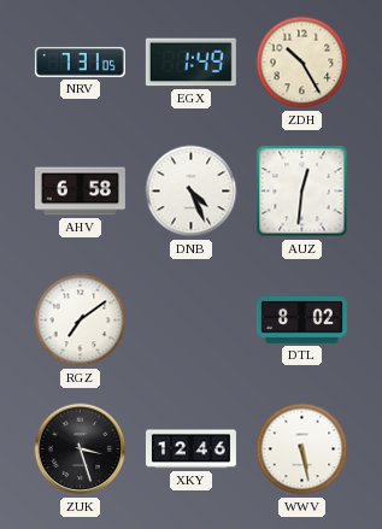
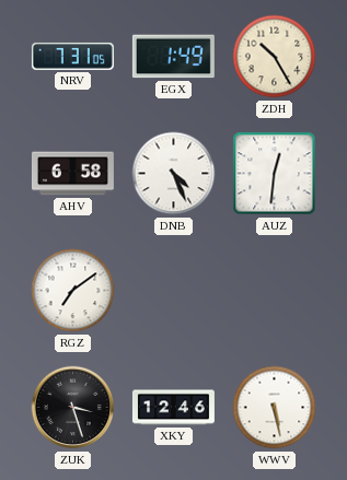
DTL: 8:02 -> none (301, 319)
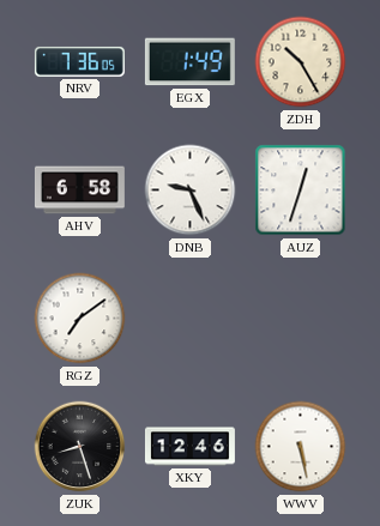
NRV: 7:31 -> 7:36 (79, 61)
DNB: 4:26 -> 9:26 (191, 191)
AUZ: 12:31 -> 12:33 (301, 191)
ZUK: 3:27 -> 8:27 (80, 447)
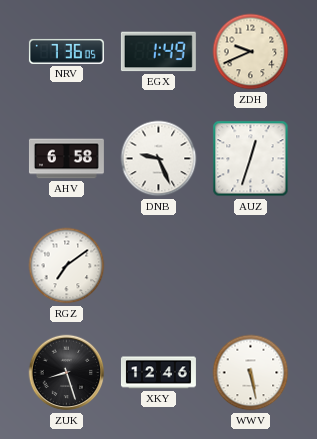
ZDH: 10:25 -> 9:41 (251, 52)
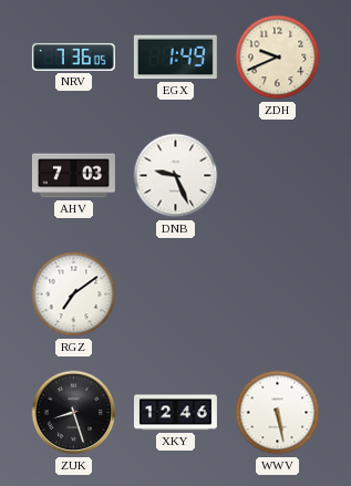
AHV: 6:58 -> 7:03 (73, 176)
AUZ: 12:33 -> none (251, 159)
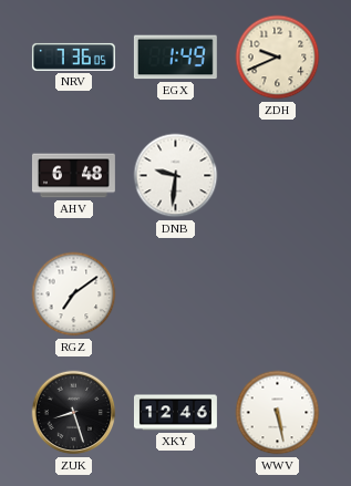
AHV: 7:03 -> 6:48 (73, 176)
DNB: 9:26 -> 9:31 (176, 176)
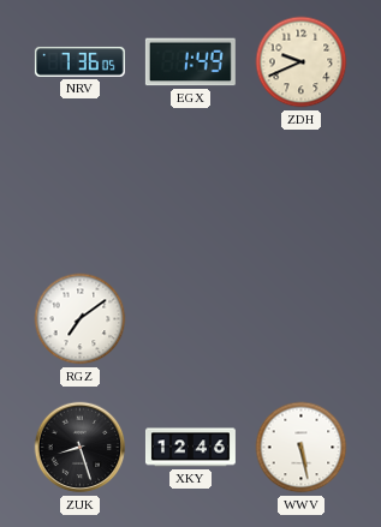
AHV: 6:48 -> none (73, 176)
DNB: 9:31 -> none (176, 176)
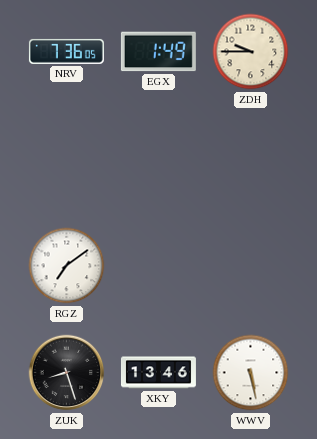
ZDH: 9:41 -> 9:45 (251, 52)
XKY: 12:46 -> 13:46 (158, 373)
